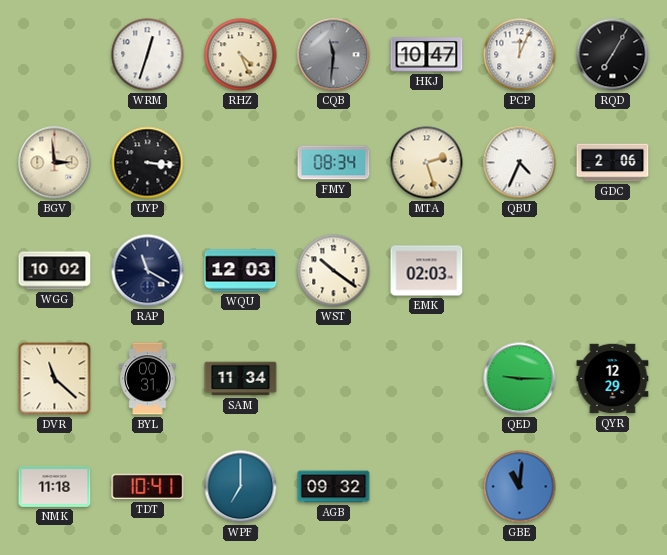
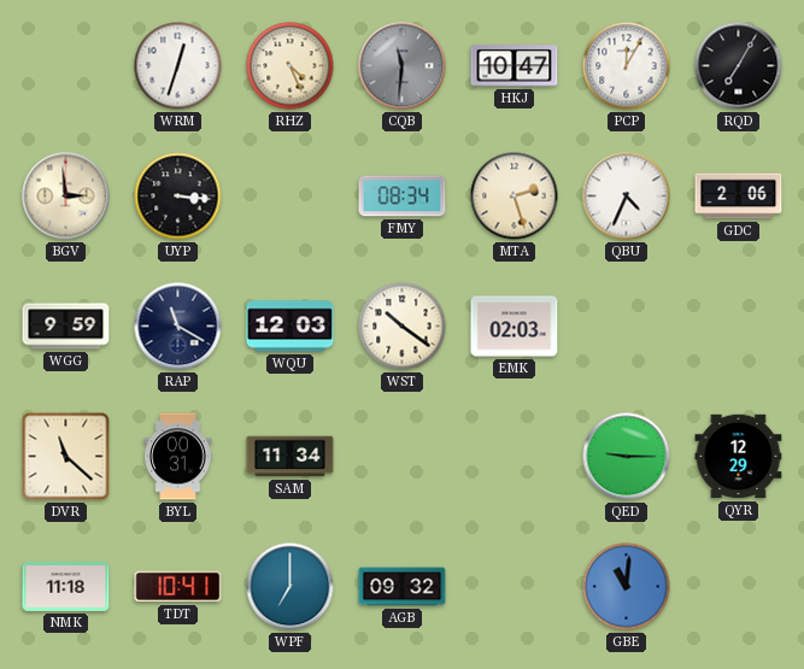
PCP: 12:04 -> 12:05 (627, 66)
WGG: 10:02 -> 9:59 (66, 327)
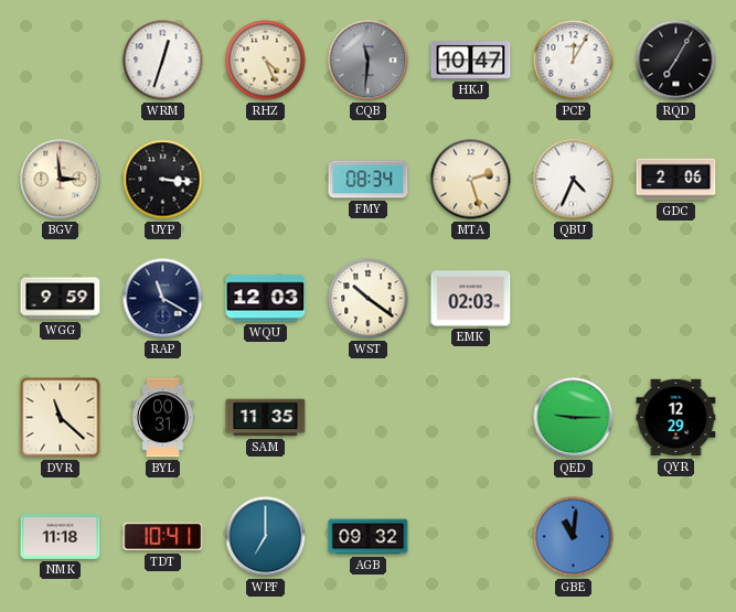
SAM: 11:34 -> 11:35 (266, 418)
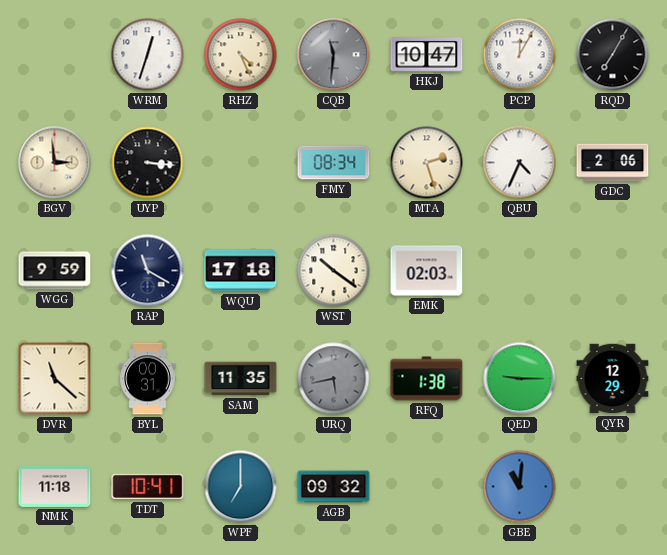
WQU: 12:03 -> 17:18 (241, 271)
URQ: none -> 5:43 (334, 379)
RFQ: none -> 1:38 (427, 379)
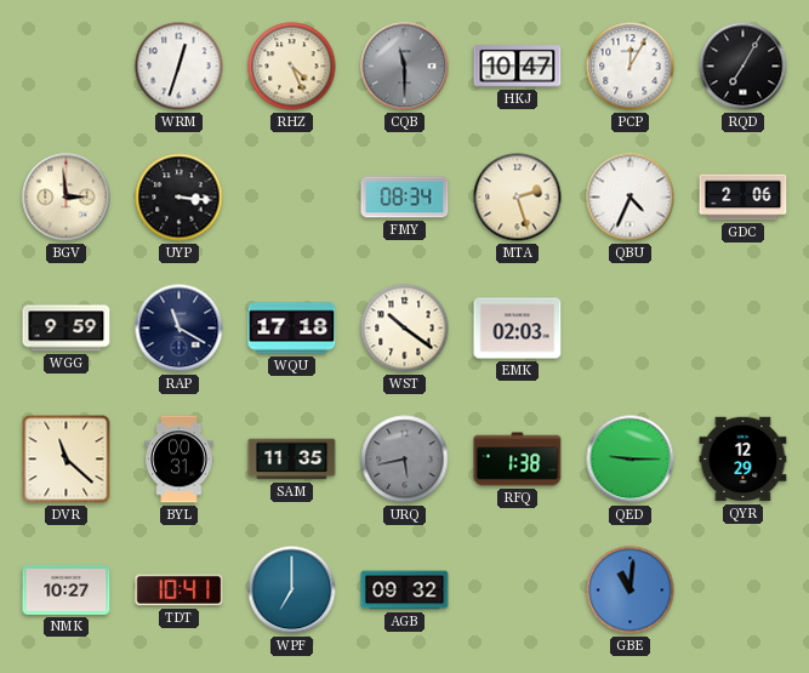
CQB: 11:31 -> 11:30 (405, 67)
NMK: 11:18 -> 10:27 (67, 589)
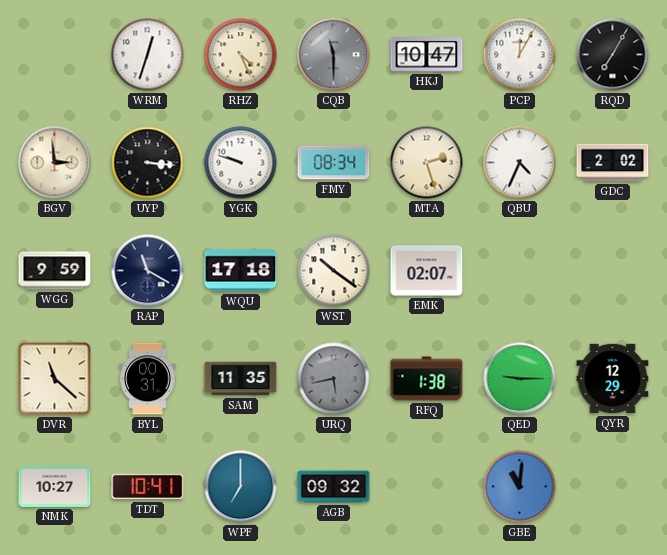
YGK: none -> 9:48 (241, 163)
GDC: 2:06 -> 2:02 (613, 163)
EMK: 02:03 -> 02:07 (427, 271)
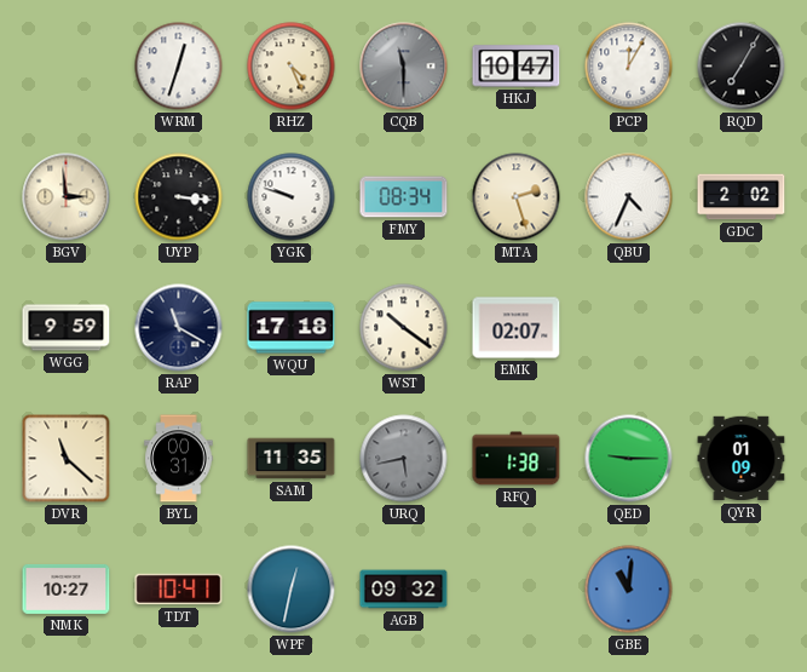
QYR: 12:29 -> 01:09 (742, 459)
WPF: 7:00 -> 12:32 (292, 590)
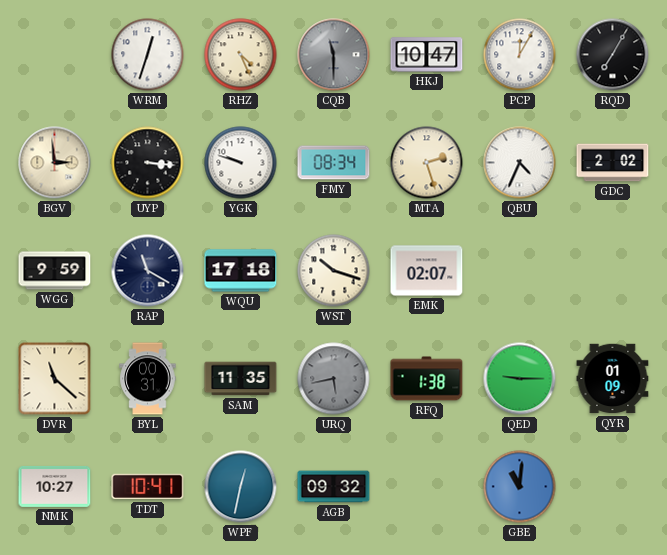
WST: 10:21 -> 10:18 (334, 271)
